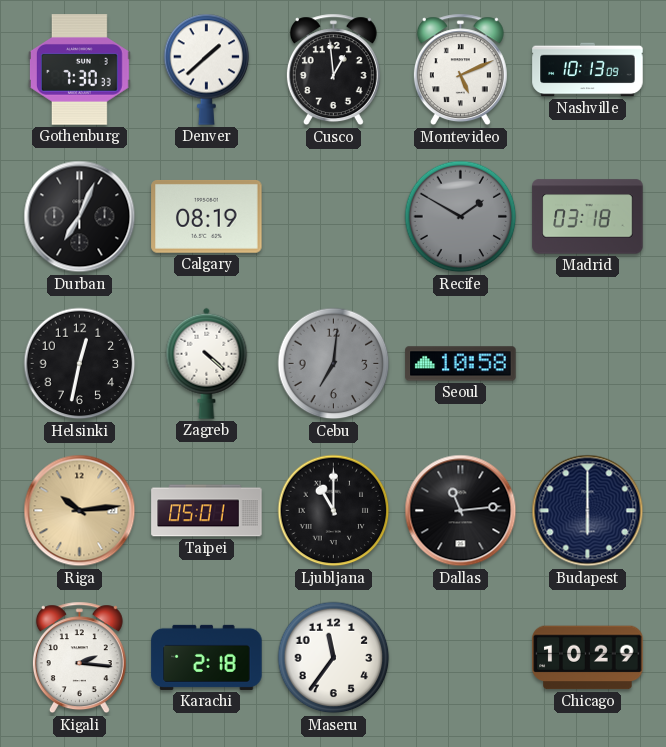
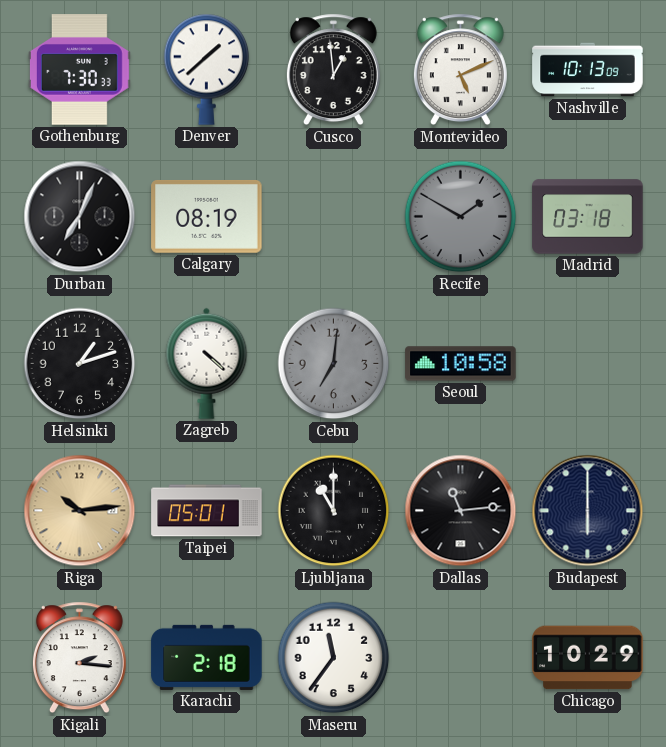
Helsinki: 12:32 -> 1:12 (80, 364)
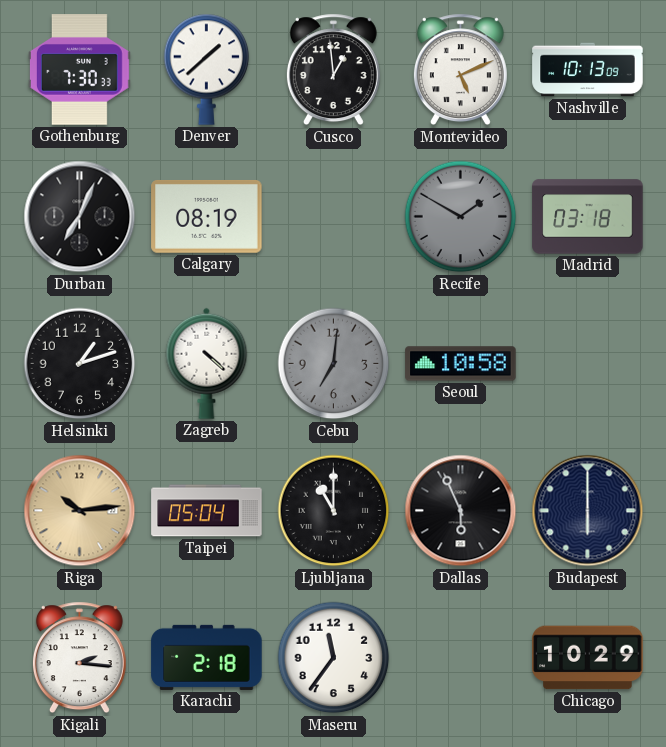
Taipei: 05:01 -> 05:04 (207, 511)
Dallas: 11:14 -> 5:56 (461, 511)
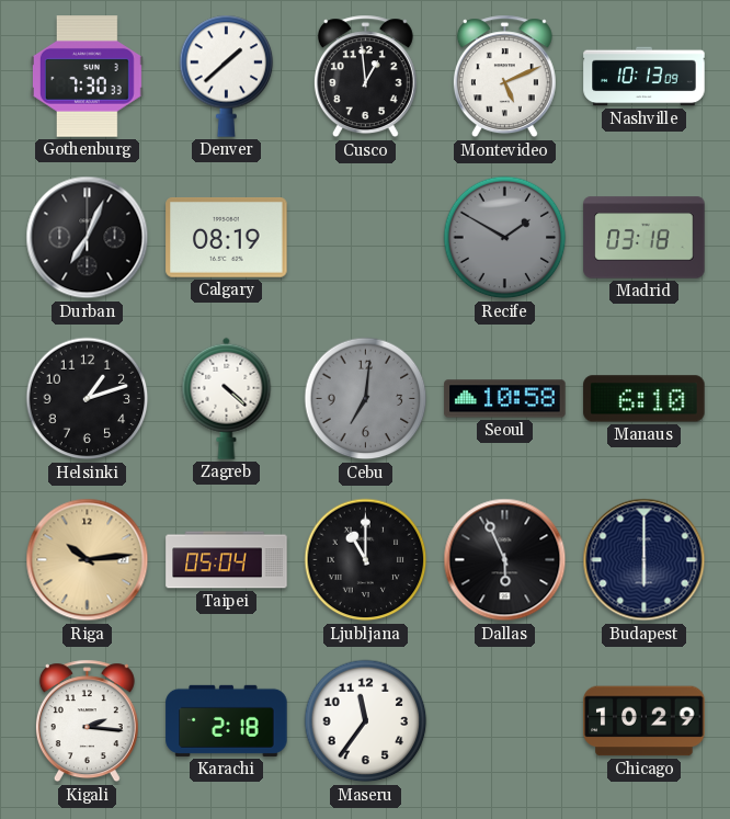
Manaus: none -> 6:10 (645, 399)
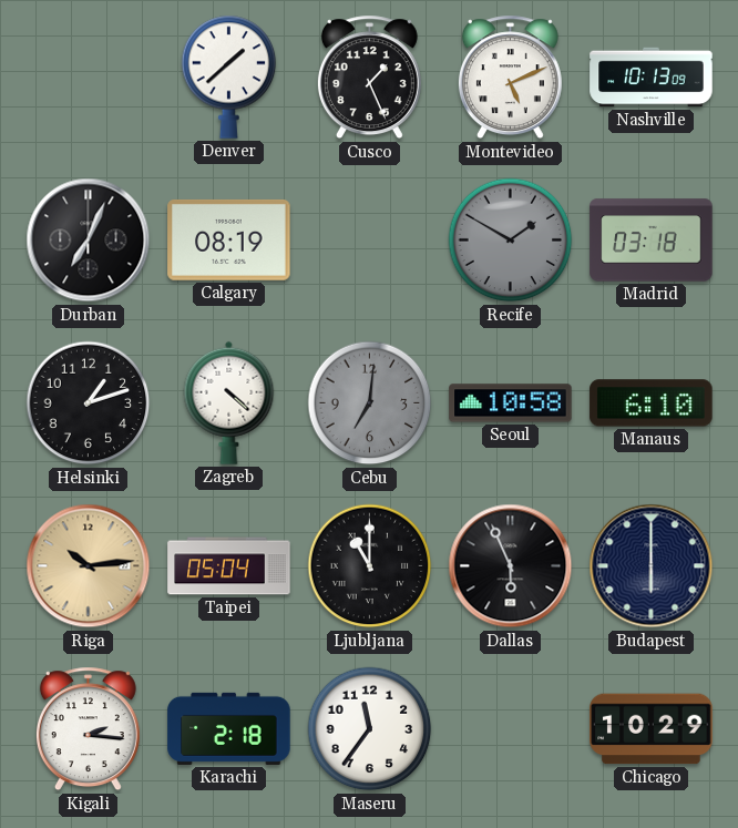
Gothenburg: 7:30 -> none (87, 77)
Cusco: 12:59 -> 1:26 (369, 78)
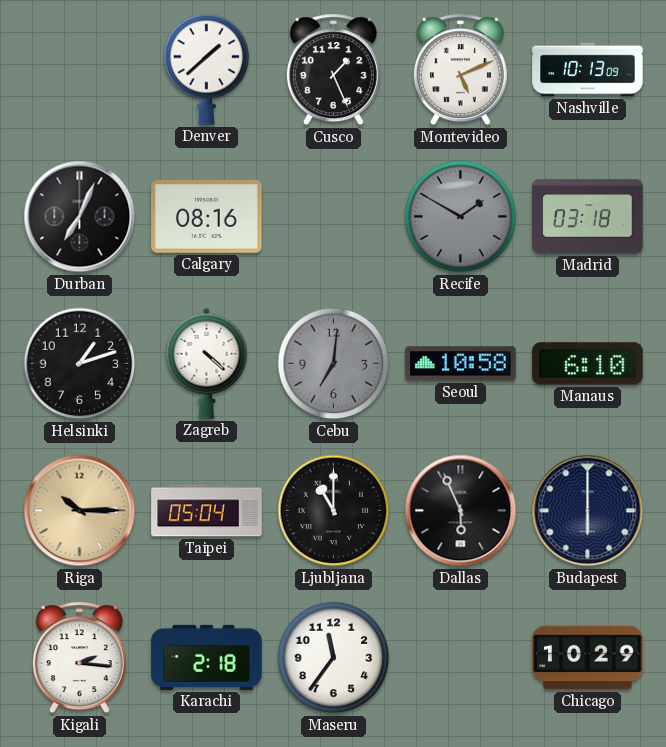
Calgary: 08:19 -> 08:16 (207, 216)
Riga: 10:14 -> 10:15 (80, 511)
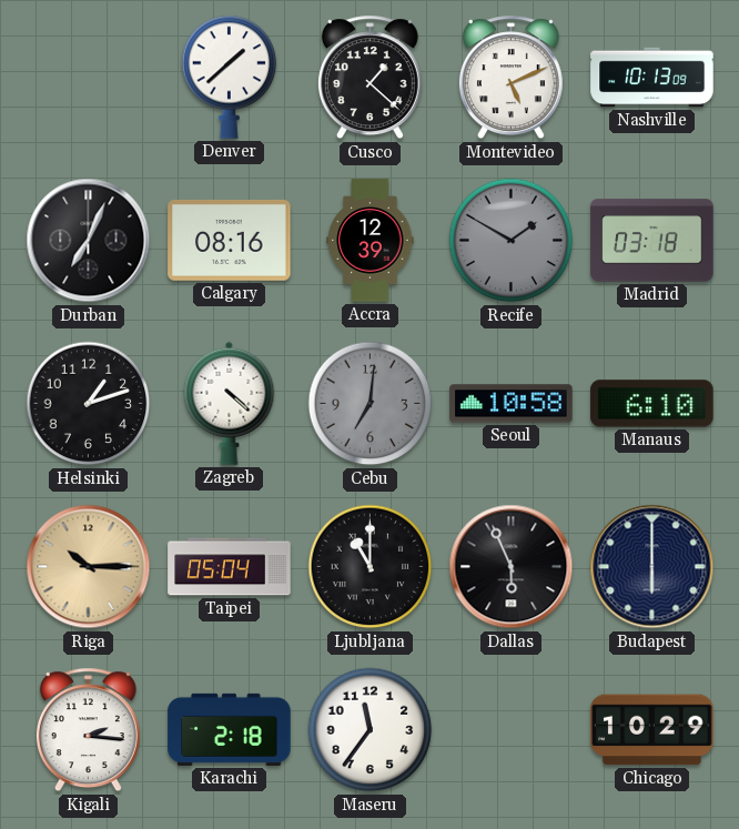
Cusco: 1:26 -> 1:22 (369, 78)
Accra: none -> 12:39 (371, 241)
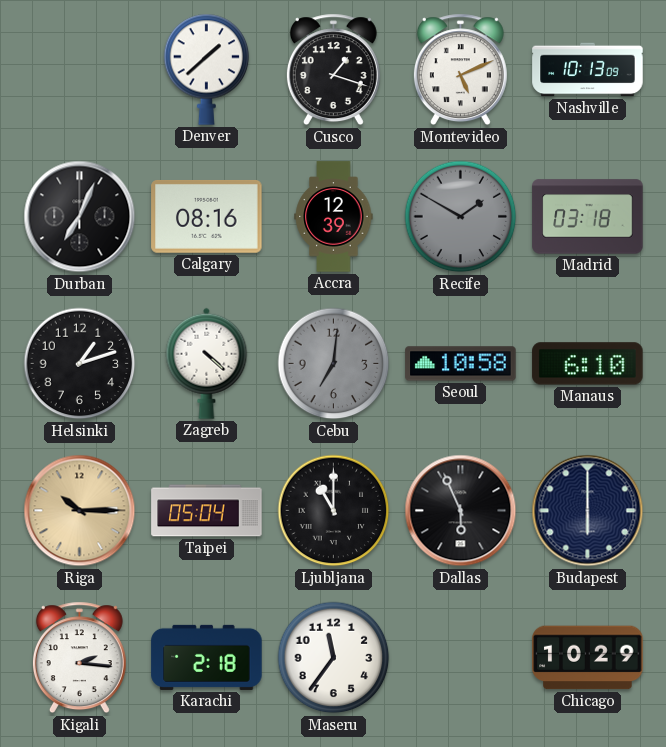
Cusco: 1:22 -> 1:18 (333, 70)
